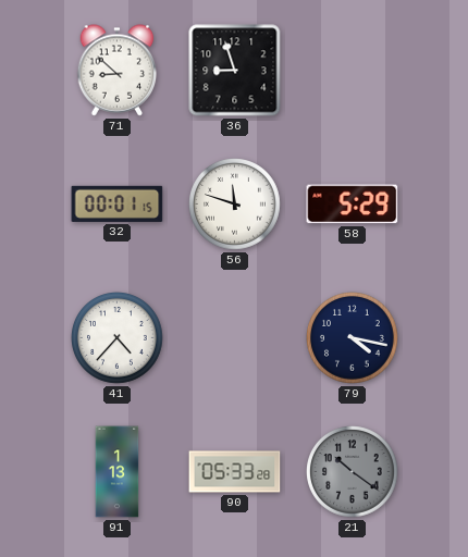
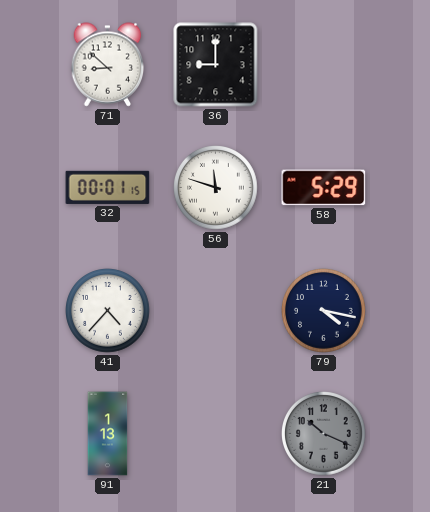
36: 8:57 -> 9:00 (216, 65)
90: 05:33 -> none (235, 472)
21: 10:21 -> 10:19 (324, 434)
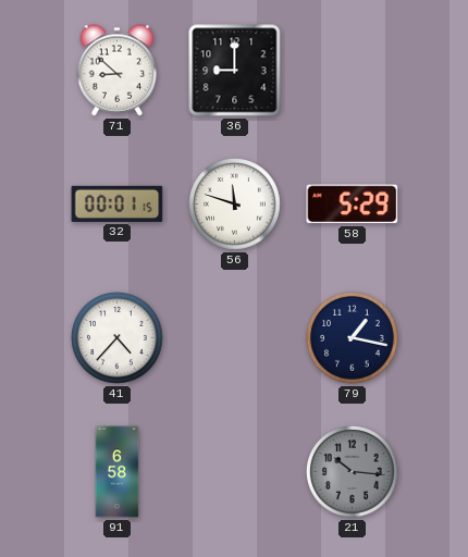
79: 4:17 -> 1:17 (353, 338)
91: 1:13 -> 6:58 (118, 472)
21: 10:19 -> 10:16 (353, 472)
